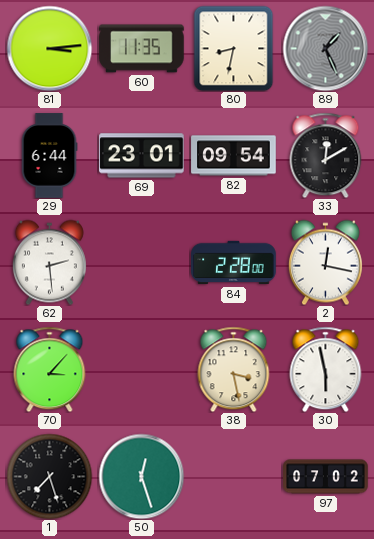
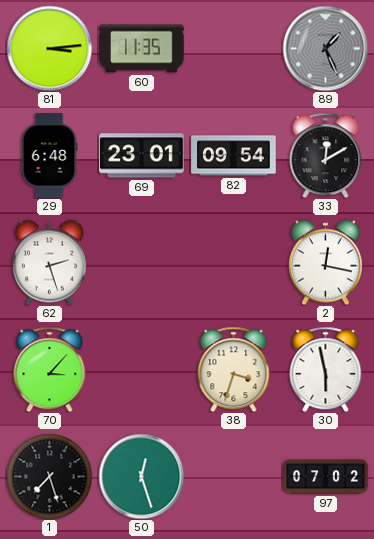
80: 8:32 -> none (234, 48)
29: 6:44 -> 6:48 (49, 156)
62: 2:29 -> 2:27 (49, 262)
84: 2:28 -> none (234, 263)
38: 3:28 -> 3:33 (234, 369)
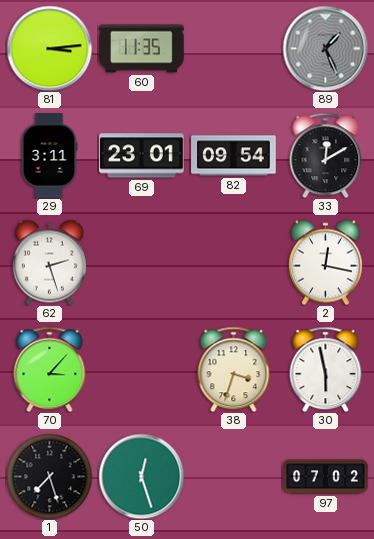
29: 6:48 -> 3:11 (49, 156)
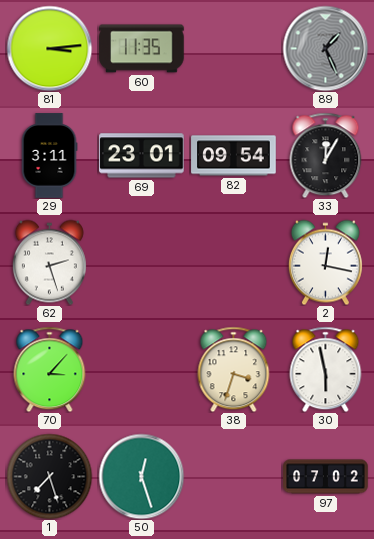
33: 12:10 -> 12:05 (326, 155)
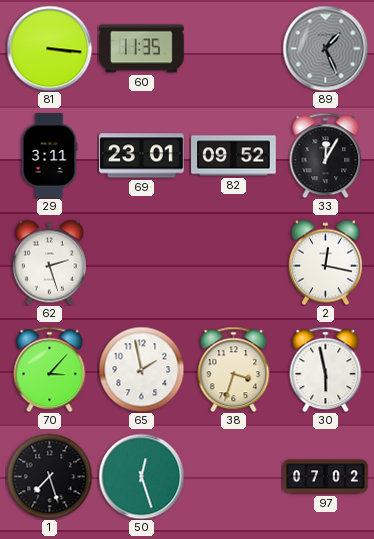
81: 3:14 -> 3:16 (49, 48)
82: 09:54 -> 09:52 (234, 156)
65: none -> 1:58 (141, 369)
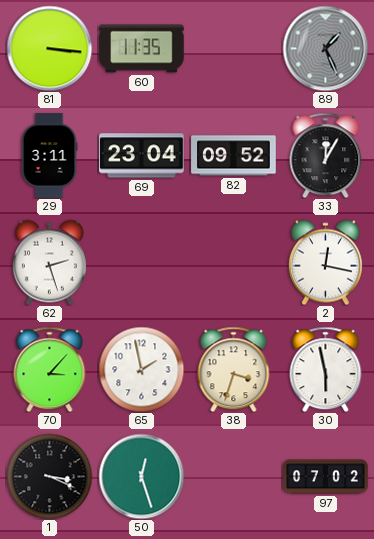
69: 23:01 -> 23:04 (142, 156)
1: 7:27 -> 3:19 (49, 476)
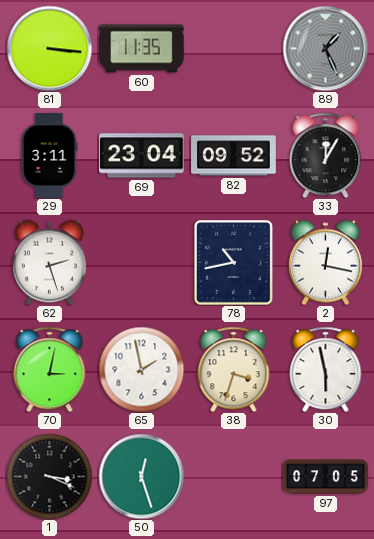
78: none -> 10:43 (234, 263)
70: 3:07 -> 3:02 (50, 369)
97: 07:02 -> 07:05 (326, 477)
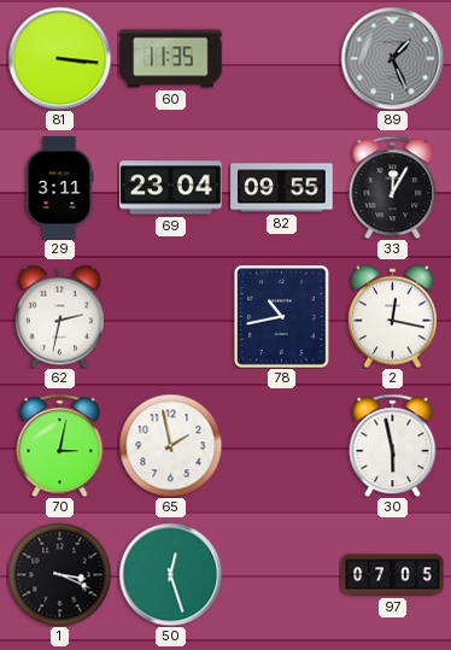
82: 09:52 -> 09:55 (282, 188)
62: 2:27 -> 2:32 (59, 316)
38: 3:33 -> none (234, 369)
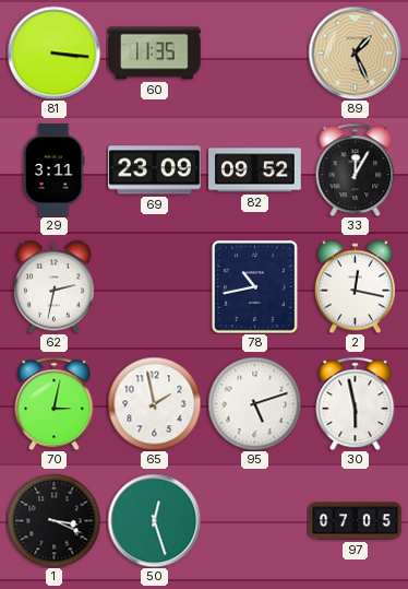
89 dial: grey -> champagne (355, 52)
69: 23:04 -> 23:09 (155, 170)
82: 09:55 -> 09:52 (255, 170)
95: none -> 5:12 (254, 403)
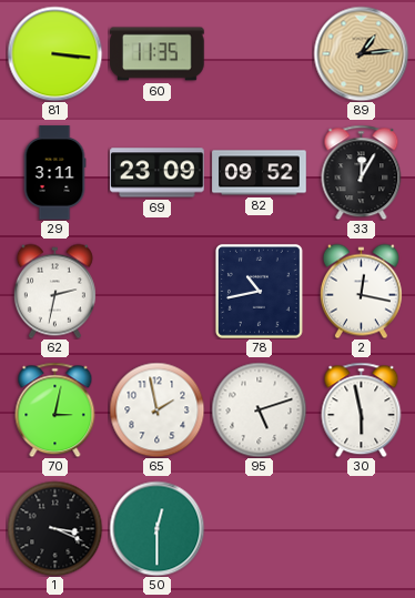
89: 1:26 -> 1:14 (361, 53)
50: 12:27 -> 12:30 (156, 528)
97: 07:05 -> none (356, 521)
